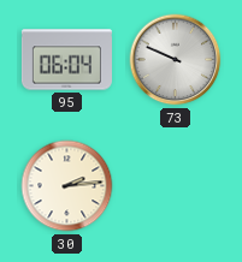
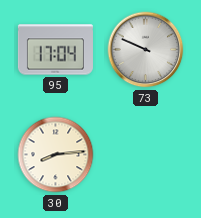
95: 06:04 -> 17:04 (55, 50)
30: 2:14 -> 8:14 (56, 155)
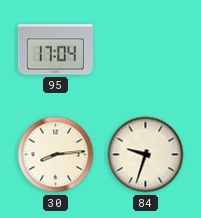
73: 9:49 -> none (146, 50)
84: none -> 9:33 (146, 155)
